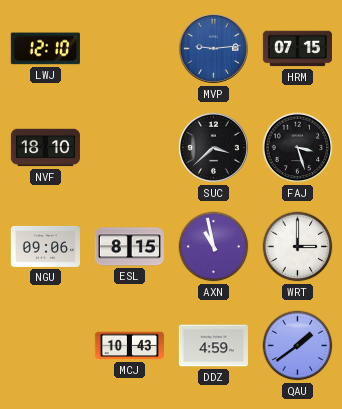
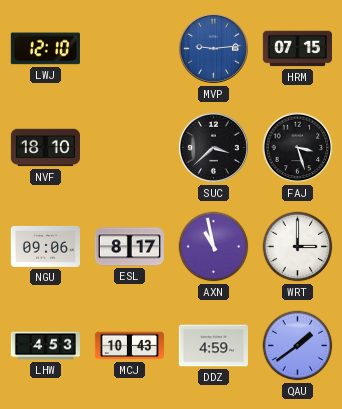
ESL: 8:15 -> 8:17 (129, 247)
LHW: none -> 4:53 (45, 346)
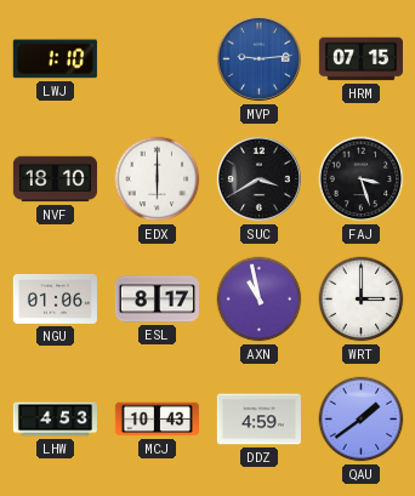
LWJ: 12:10 -> 1:10 (55, 59)
EDX: none -> 6:00 (158, 179)
SUC: 3:38 -> 3:40 (258, 178)
NGU: 09:06 -> 01:06 (55, 298)
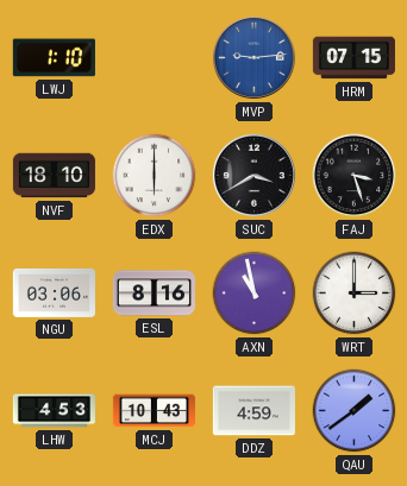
NGU: 01:06 -> 03:06 (54, 292)
ESL: 8:17 -> 8:16 (154, 294)
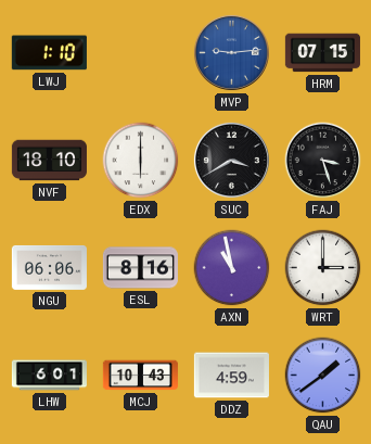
NGU: 03:06 -> 06:06 (49, 267)
LHW: 4:53 -> 6:01 (49, 376)
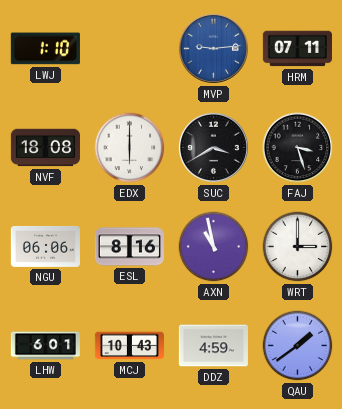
HRM: 07:15 -> 07:11 (297, 49)
NVF: 18:10 -> 18:08 (45, 148)
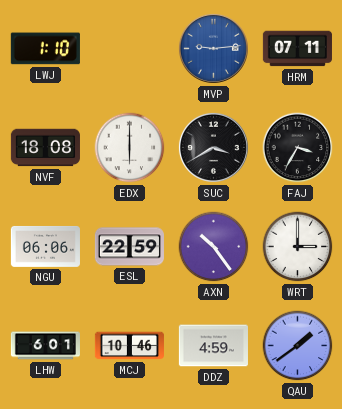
FAJ: 3:27 -> 3:35 (298, 148)
ESL: 8:16 -> 22:59 (129, 247)
AXN: 10:58 -> 10:24 (214, 247)
MCJ: 10:43 -> 10:46 (129, 346)
